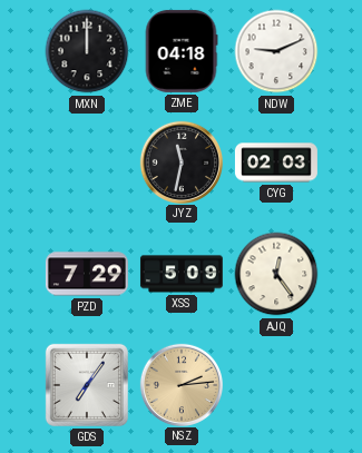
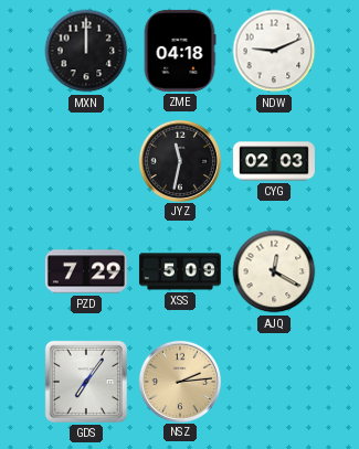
AJQ: 12:24 -> 12:20 (274, 271)
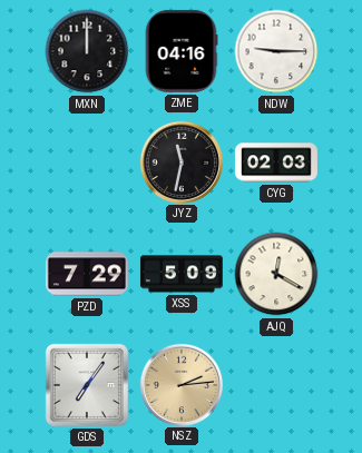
ZME: 04:18 -> 04:16 (182, 51)
NDW: 9:11 -> 9:15 (276, 51)
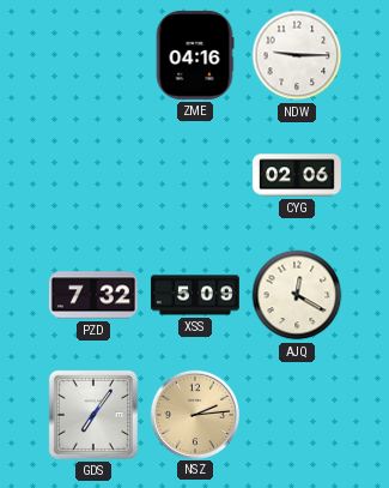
MXN: 12:00 -> none (87, 51)
JYZ: 11:32 -> none (180, 161)
CYG: 02:03 -> 02:06 (297, 175)
PZD: 7:29 -> 7:32 (93, 295)
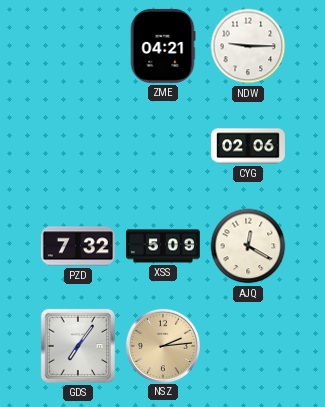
ZME: 04:16 -> 04:21 (163, 46)
